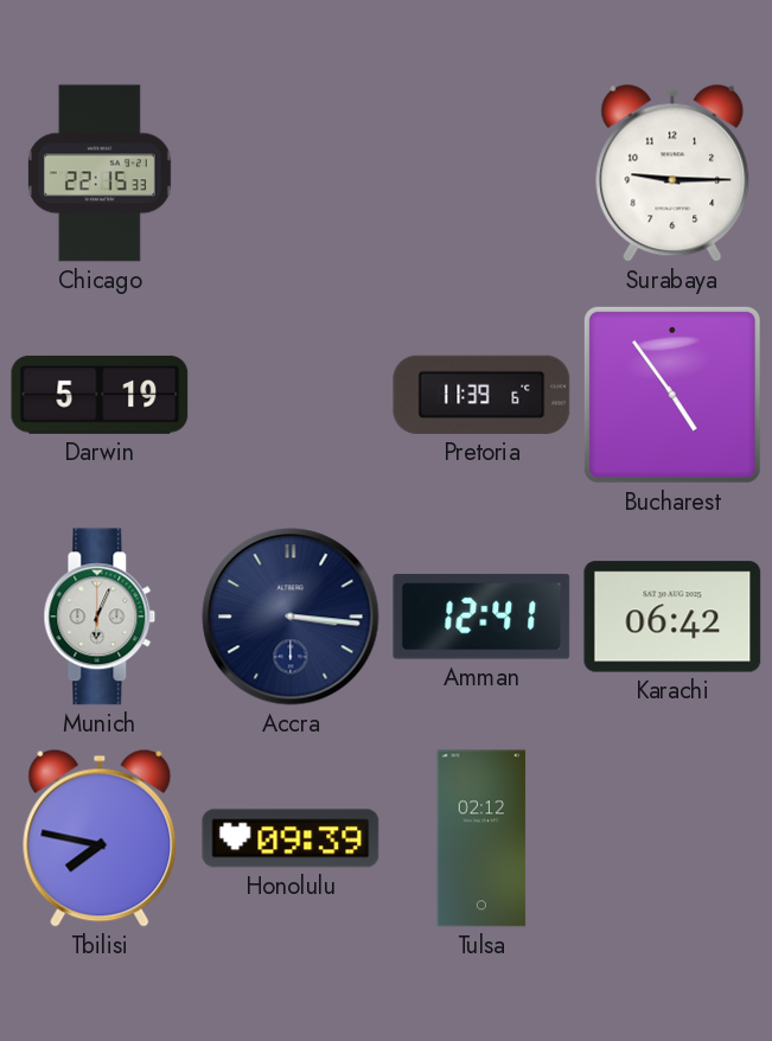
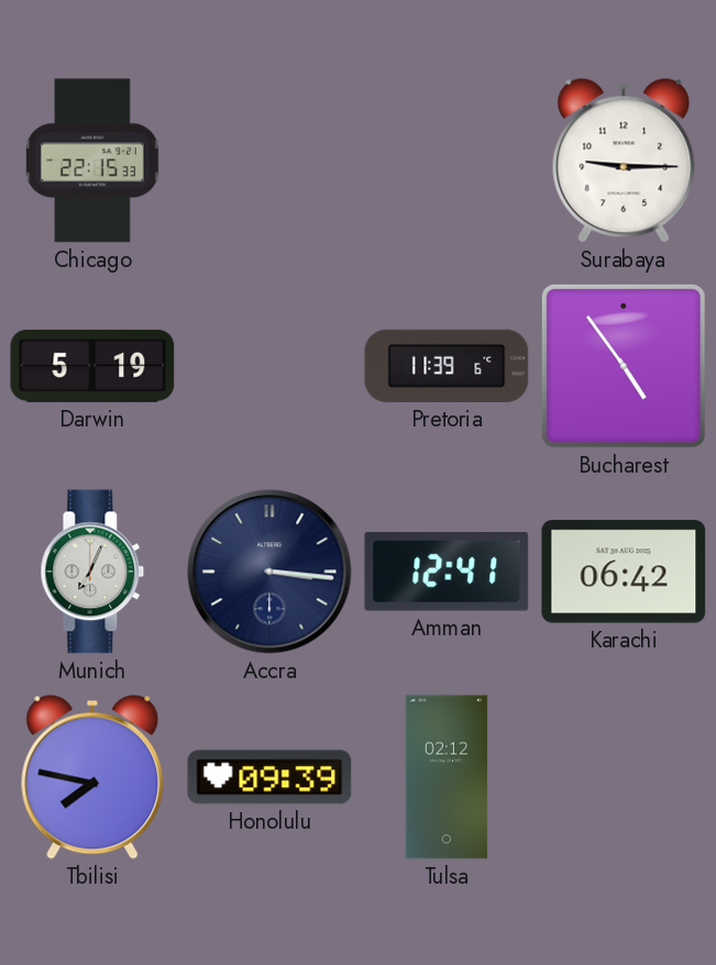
Munich: 6:04 -> 7:04 (92, 572)
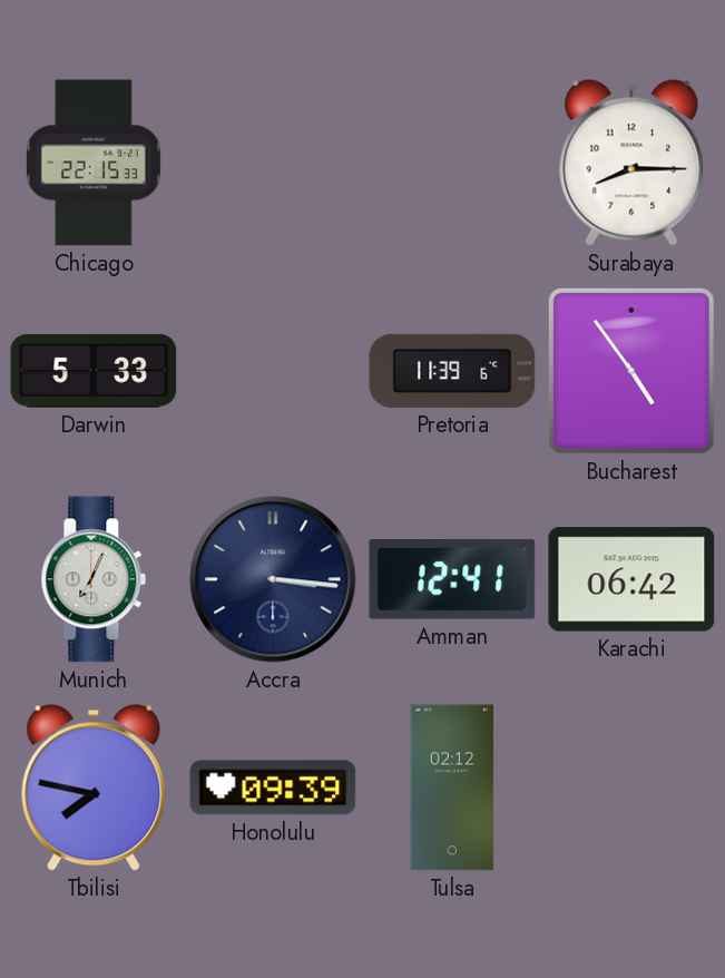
Surabaya: 9:15 -> 8:15 (631, 163)
Darwin: 5:19 -> 5:33 (94, 371)
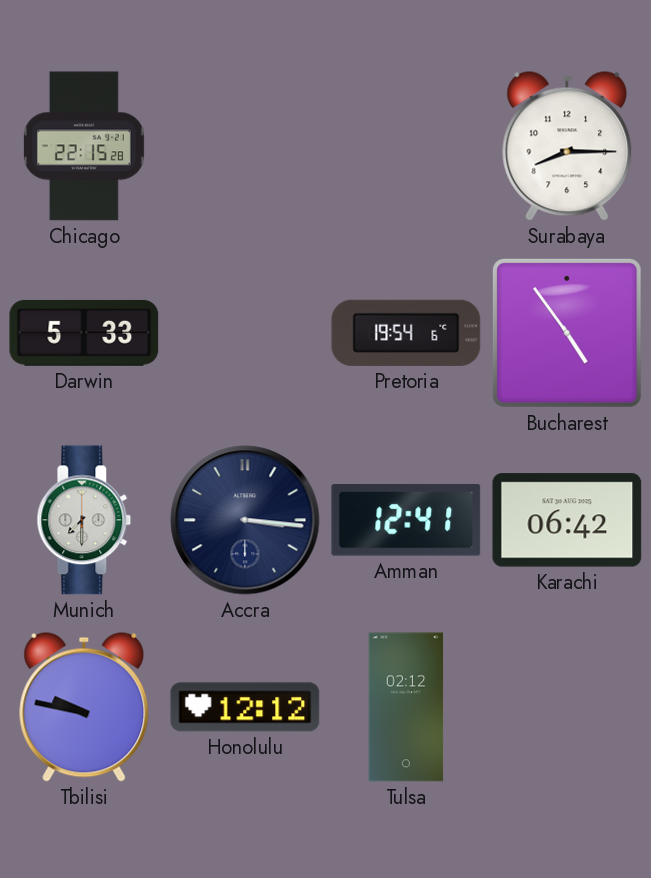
Chicago: 22:15:33 -> 22:15:28 (84, 146)
Pretoria: 11:39 -> 19:54 (406, 333)
Munich: 7:04 -> 7:30 (84, 520)
Tbilisi: 7:47 -> 9:47 (84, 707)
Honolulu: 09:39 -> 12:12 (245, 707)
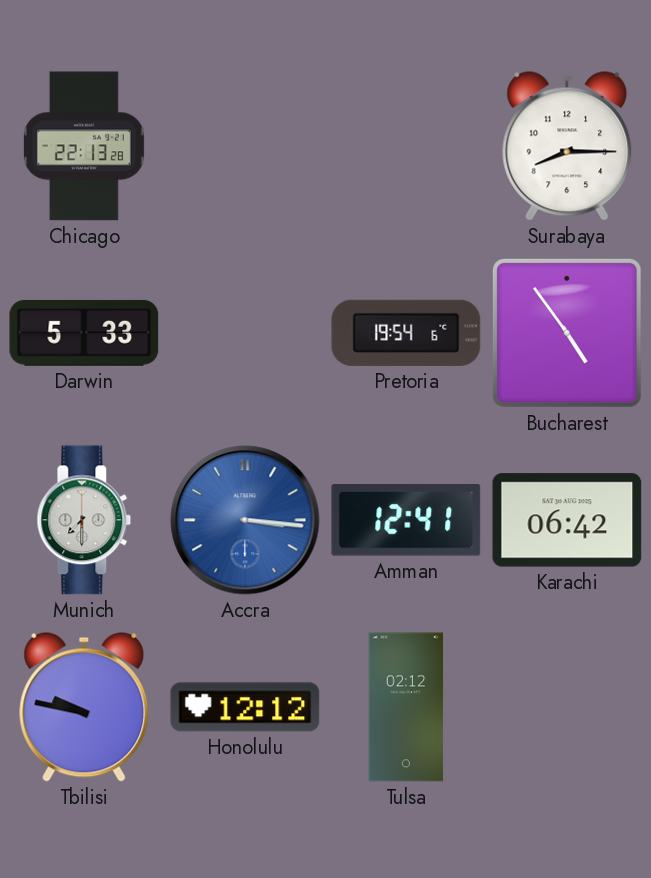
Chicago: 22:15 -> 22:13 (84, 146)
Accra dial: navy -> blue (245, 520)
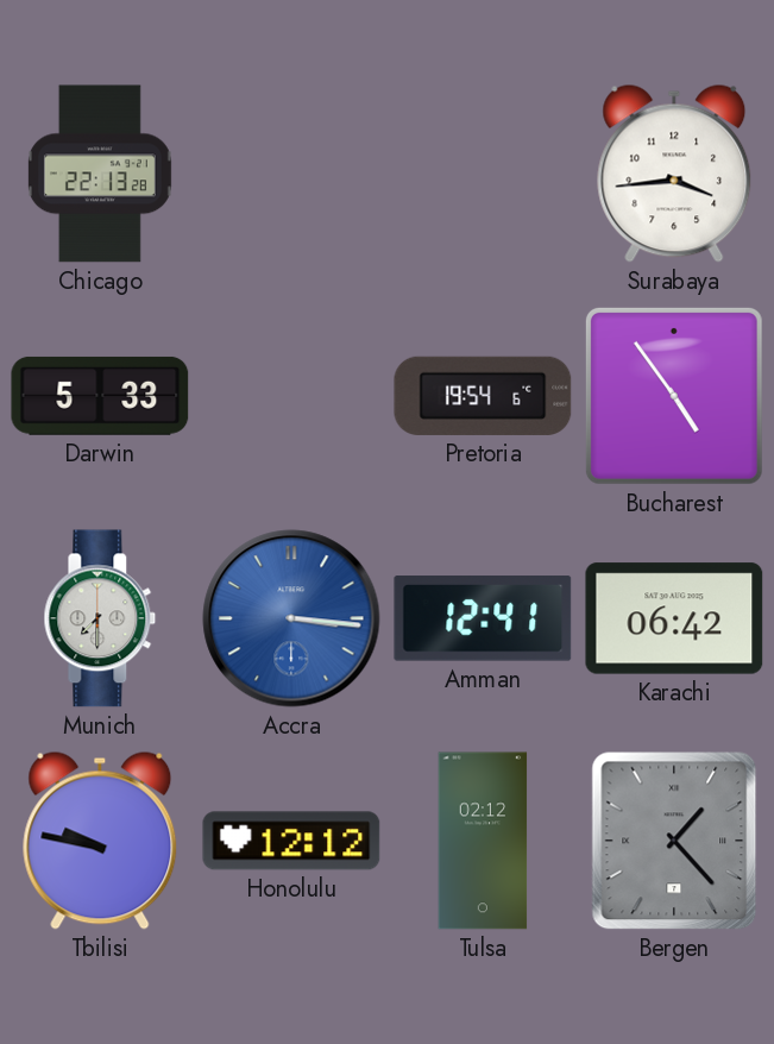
Surabaya: 8:15 -> 3:44 (674, 174)
Bergen: none -> 1:23 (674, 841)
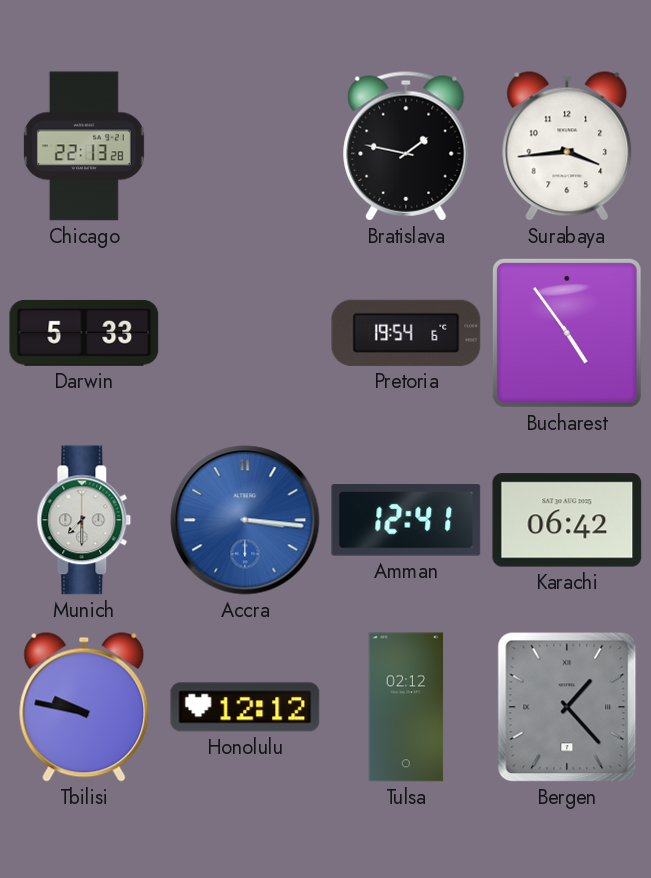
Bratislava: none -> 1:47 (406, 146)
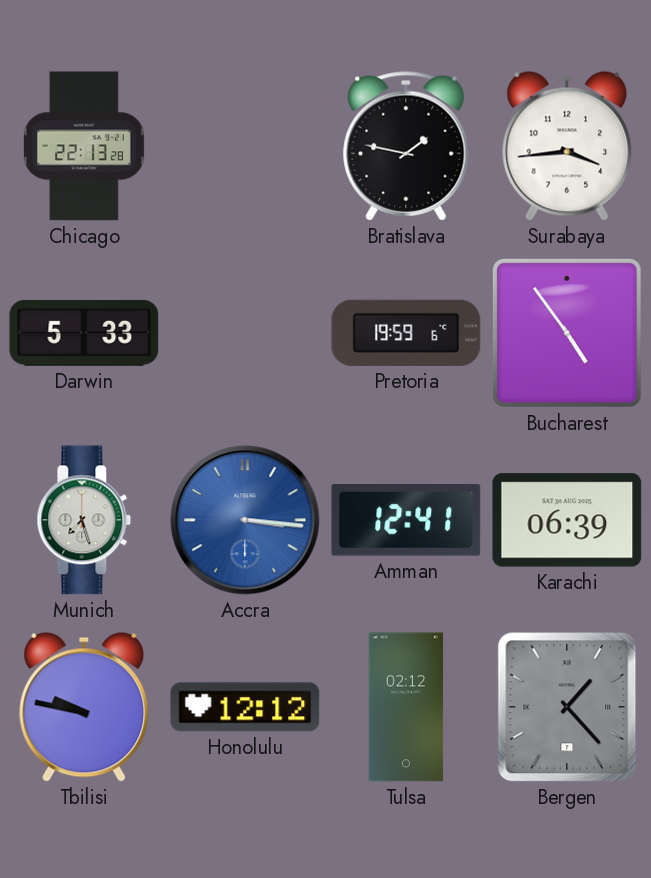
Pretoria: 19:54 -> 19:59 (406, 333)
Munich: 7:30 -> 7:27 (84, 520)
Karachi: 06:42 -> 06:39 (567, 520)
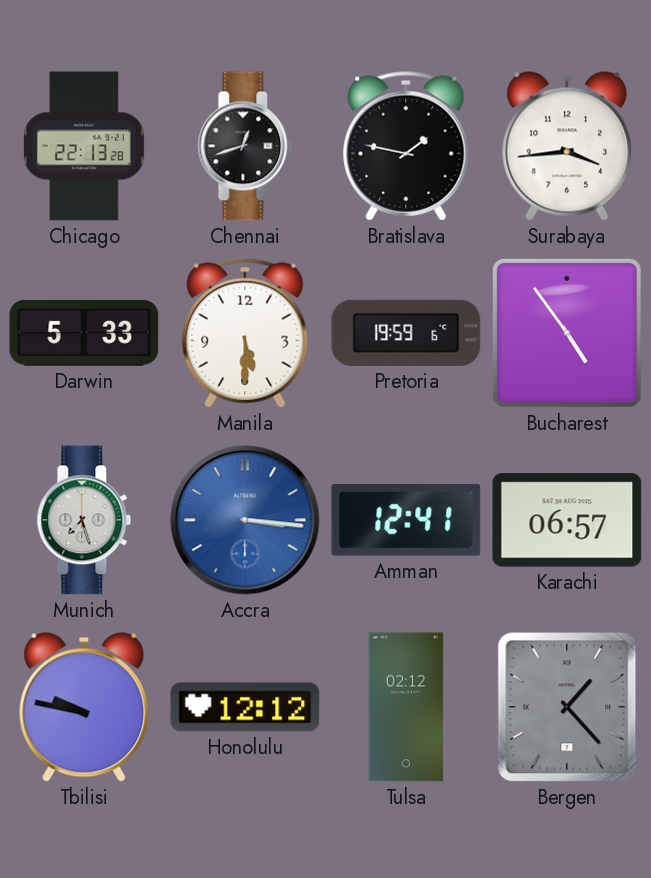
Chennai: none -> 12:42 (245, 146)
Manila: none -> 5:30 (245, 333)
Karachi: 06:39 -> 06:57 (567, 520)
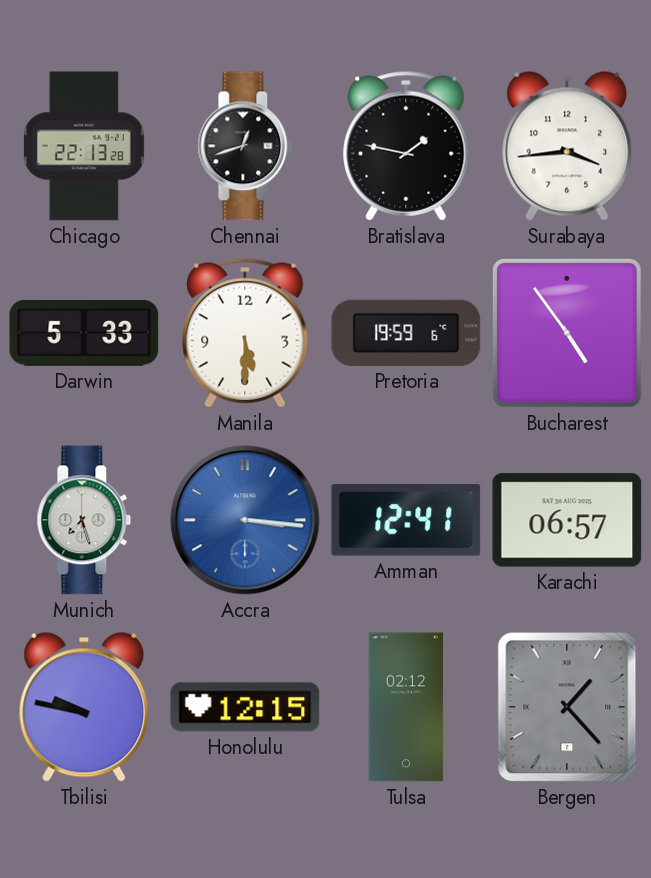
Honolulu: 12:12 -> 12:15 (245, 707)
